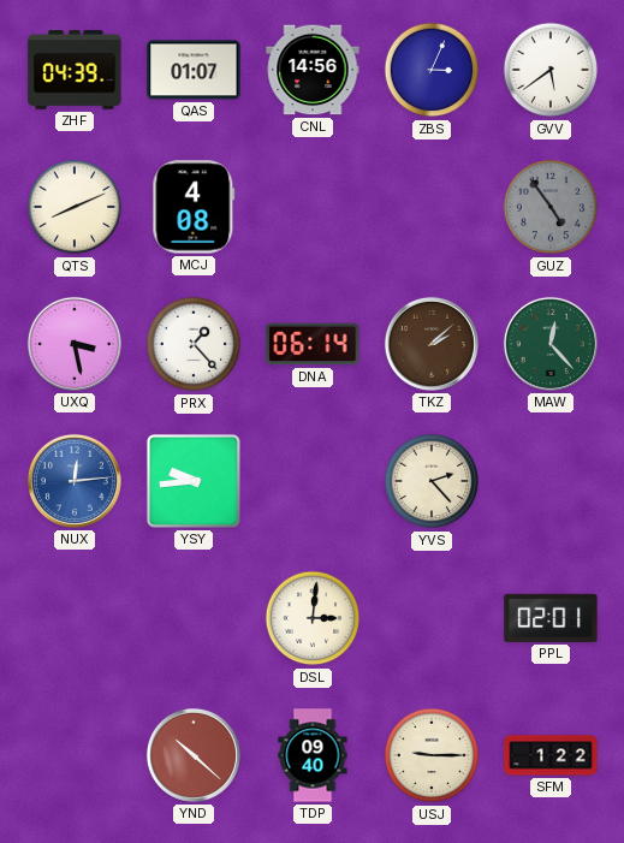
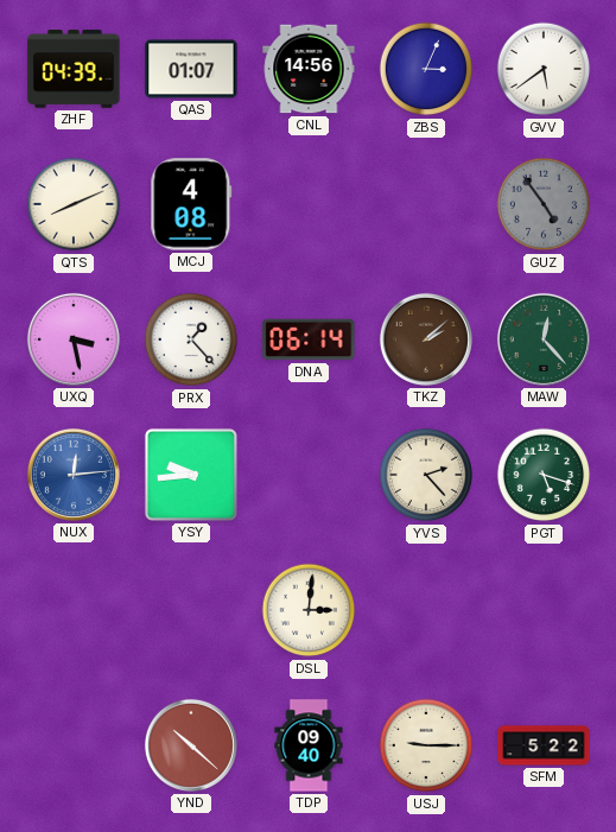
PGT: none -> 5:18 (544, 475)
PPL: 02:01 -> none (551, 618)
SFM: 1:22 -> 5:22 (544, 745)
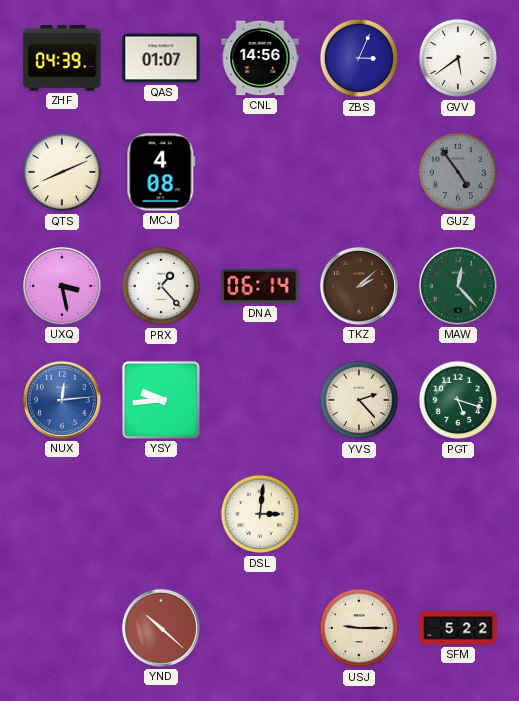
TDP: 09:40 -> none (309, 745)
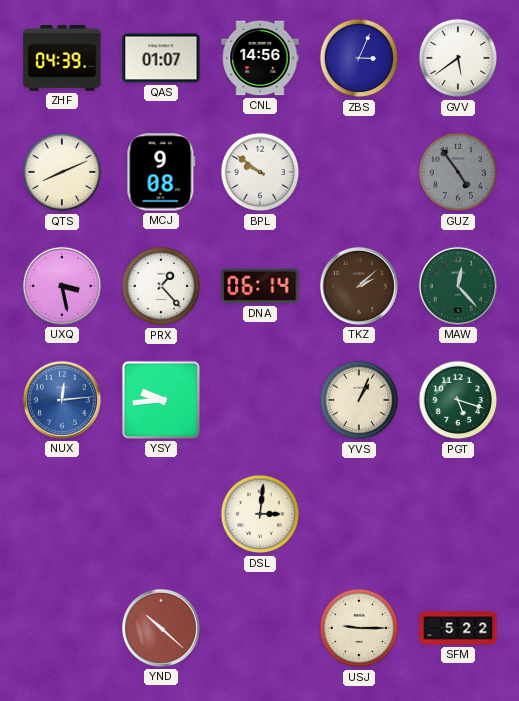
MCJ: 4:08 -> 9:08 (161, 172)
BPL: none -> 9:51 (260, 172)
YVS: 2:23 -> 1:04 (359, 400)
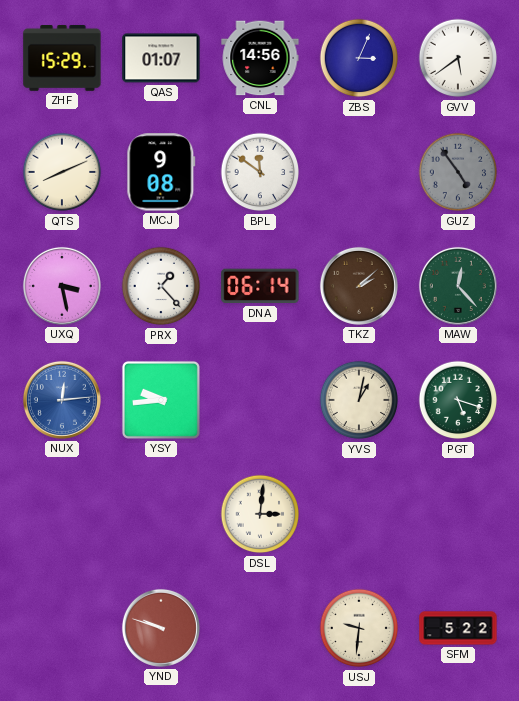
ZHF: 04:39 -> 15:29 (62, 58)
BPL: 9:51 -> 11:51 (260, 172)
YVS: 1:04 -> 1:02 (359, 400)
YND: 10:22 -> 9:48 (161, 628)
USJ: 9:15 -> 9:31 (359, 628)
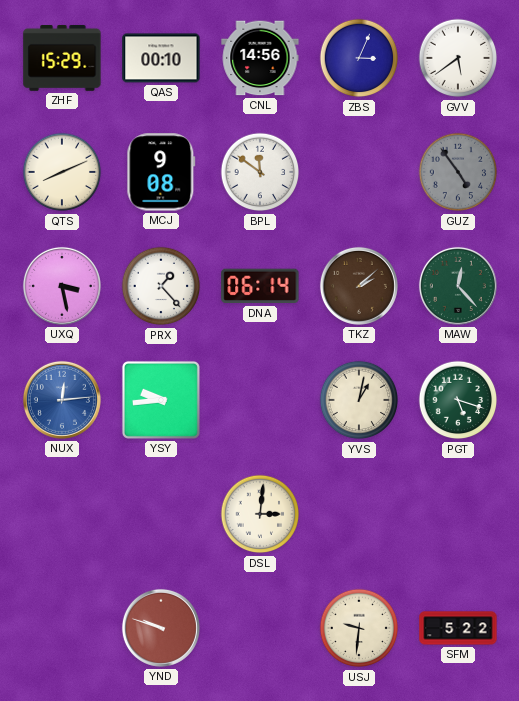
QAS: 01:07 -> 00:10 (161, 58)
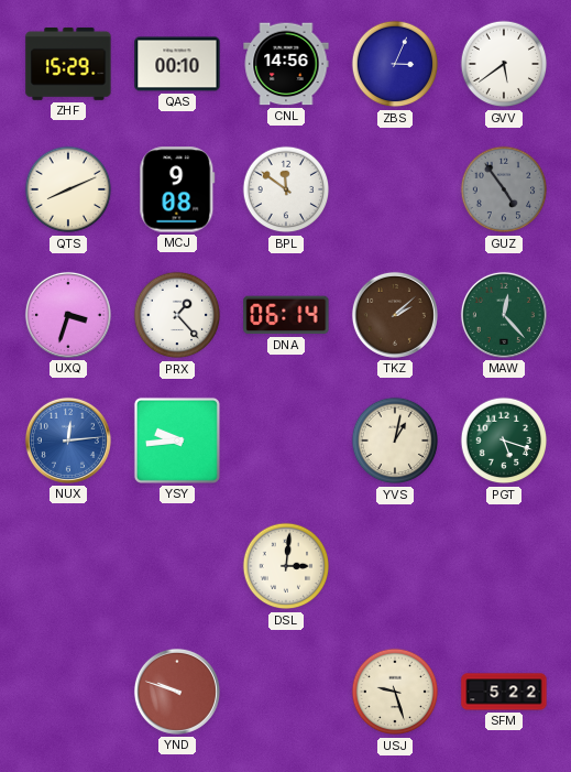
UXQ: 3:28 -> 3:33 (68, 315)
USJ: 9:31 -> 9:27 (395, 692)
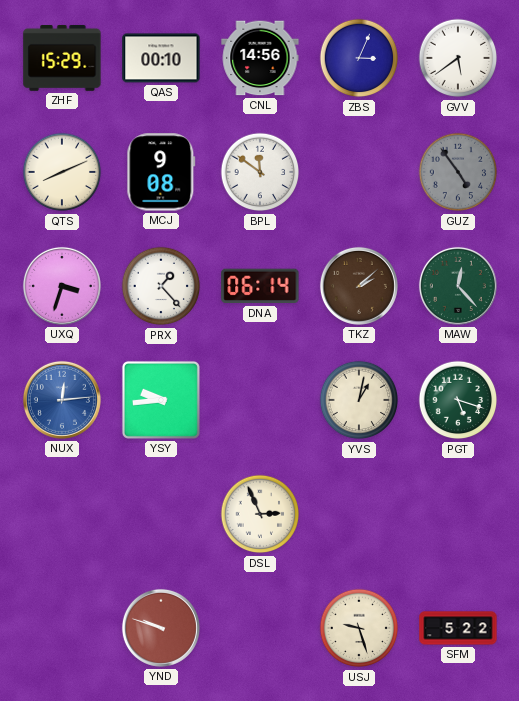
DSL: 3:01 -> 2:56 (260, 514)
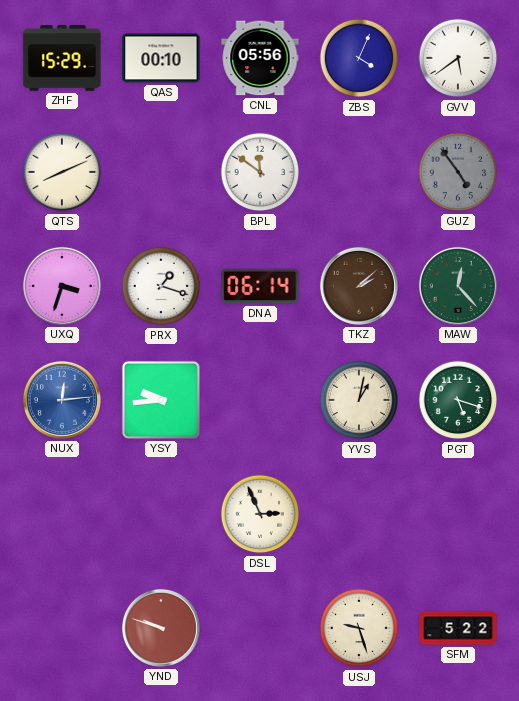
CNL: 14:56 -> 05:56 (260, 58)
ZBS: 3:04 -> 4:04 (359, 58)
MCJ: 9:08 -> none (161, 172)
PRX: 1:23 -> 1:18 (161, 286)
